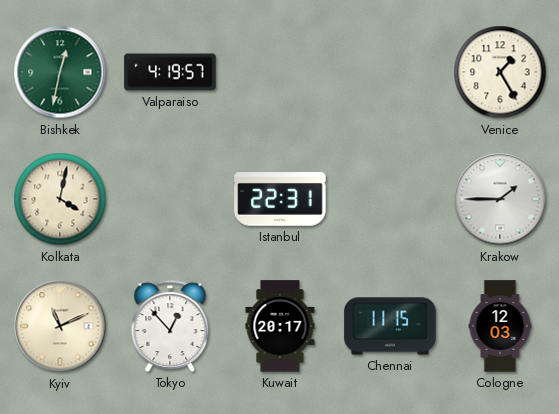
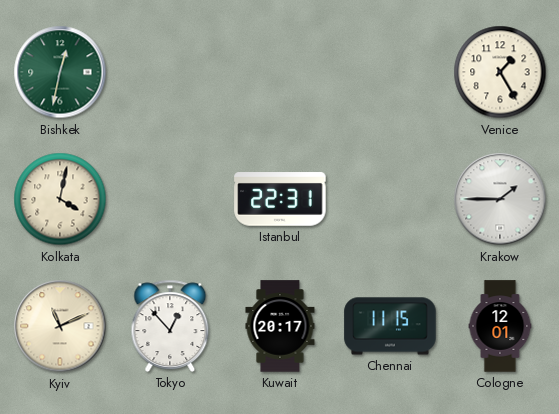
Valparaiso: 4:19 -> none (170, 72)
Cologne: 12:03 -> 12:01 (500, 326)
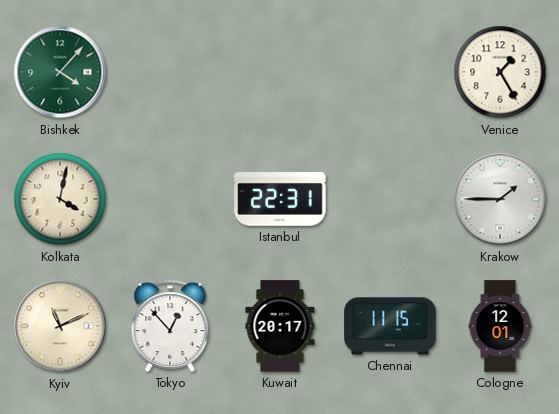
Bishkek: 12:32 -> 4:07 (60, 72)
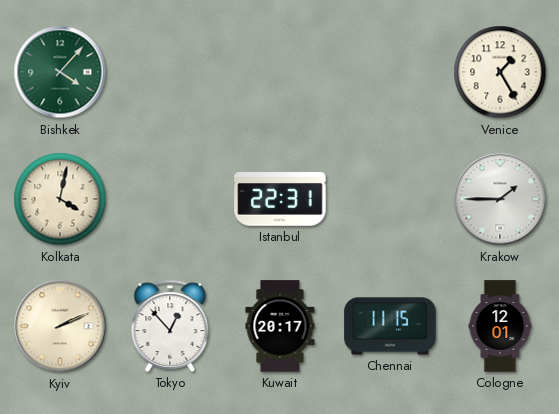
Kyiv: 11:11 -> 2:11 (60, 326)
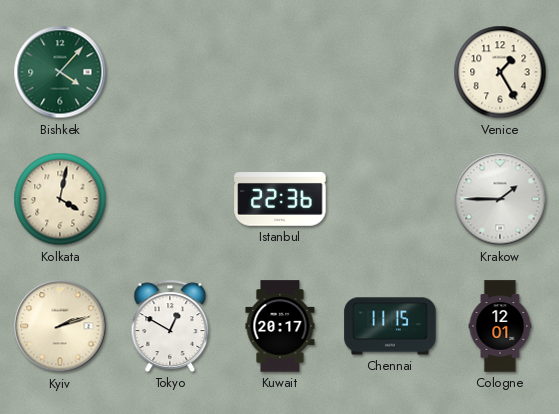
Istanbul: 22:31 -> 22:36 (280, 199)
Kyiv: 2:11 -> 2:12 (60, 326)
Tokyo: 12:53 -> 12:50 (170, 326)
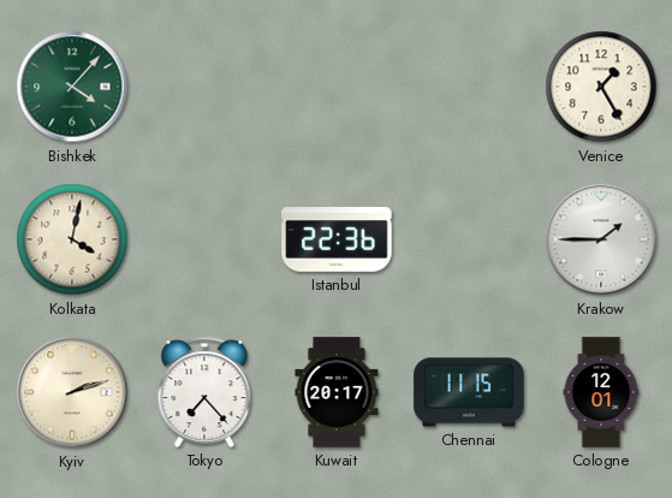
Tokyo: 12:50 -> 7:23 (204, 392)
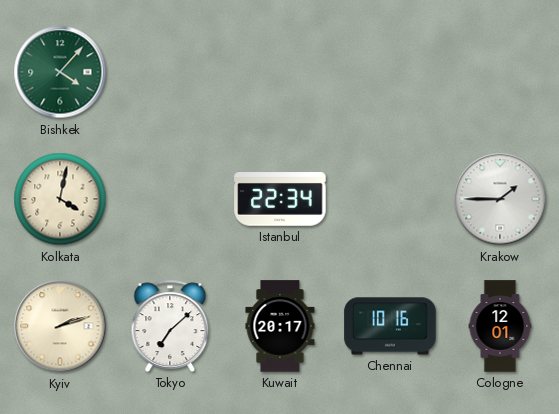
Venice: 1:25 -> none (601, 87)
Istanbul: 22:36 -> 22:34 (280, 199)
Tokyo: 7:23 -> 7:08 (170, 326)
Chennai: 11:15 -> 10:16 (390, 326)
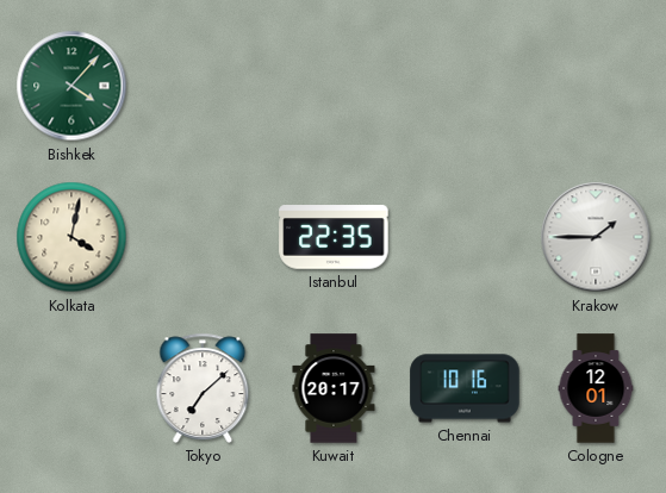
Istanbul: 22:34 -> 22:35 (334, 237)
Kyiv: 2:12 -> none (60, 326)
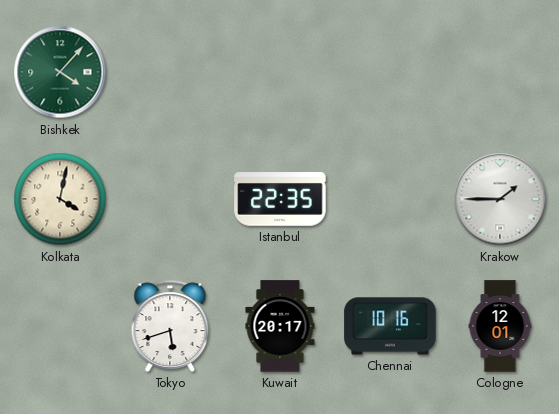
Tokyo: 7:08 -> 5:42 (170, 326)
